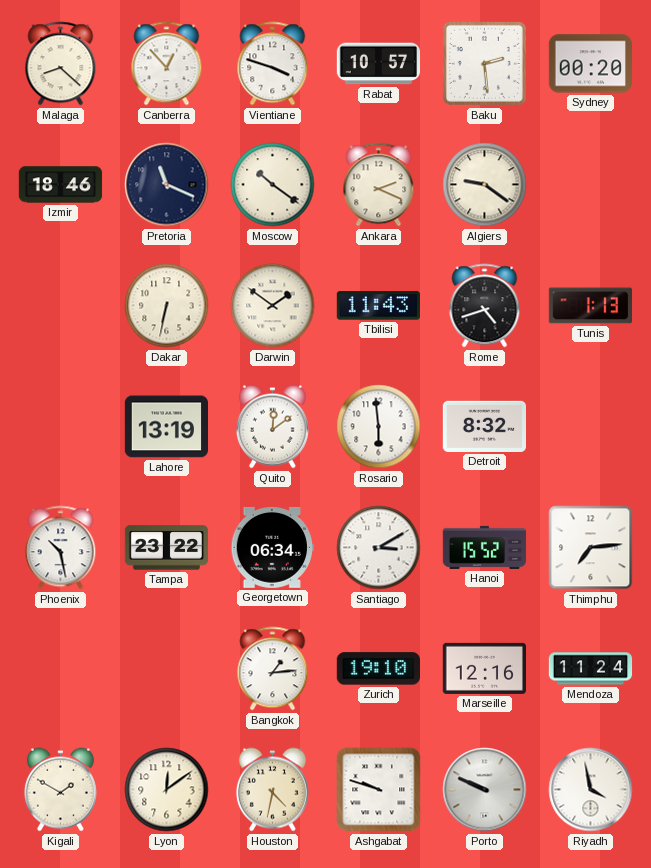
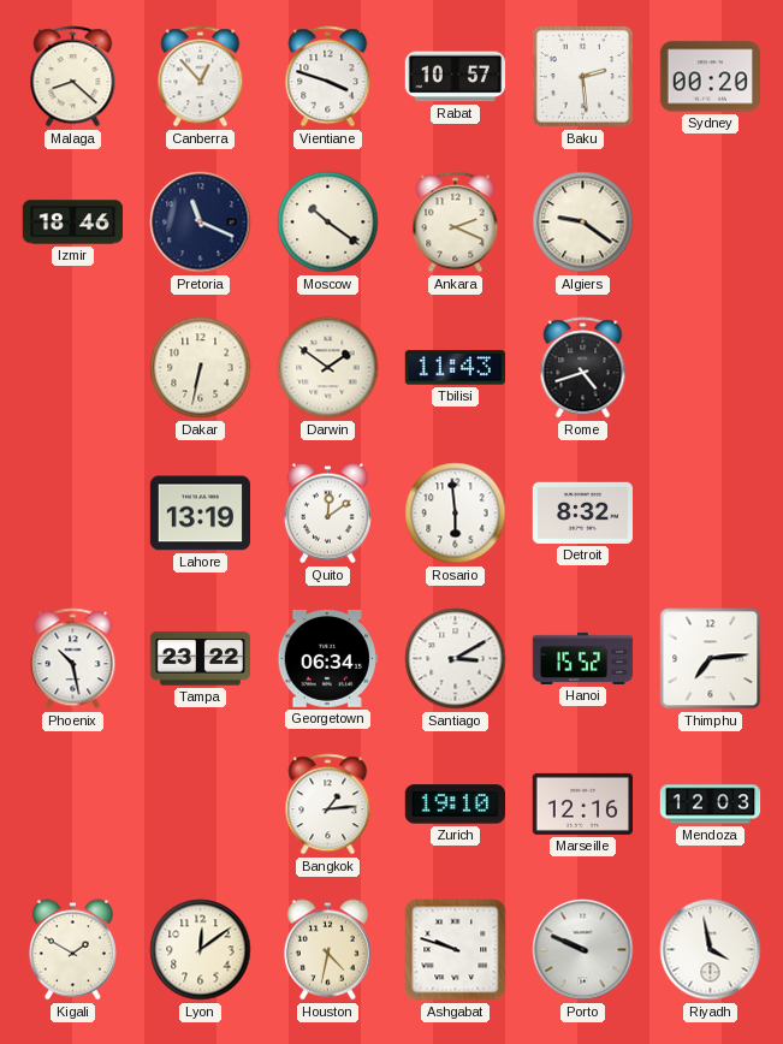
Tunis: 1:13 -> none (591, 306)
Mendoza: 11:24 -> 12:03 (711, 805)
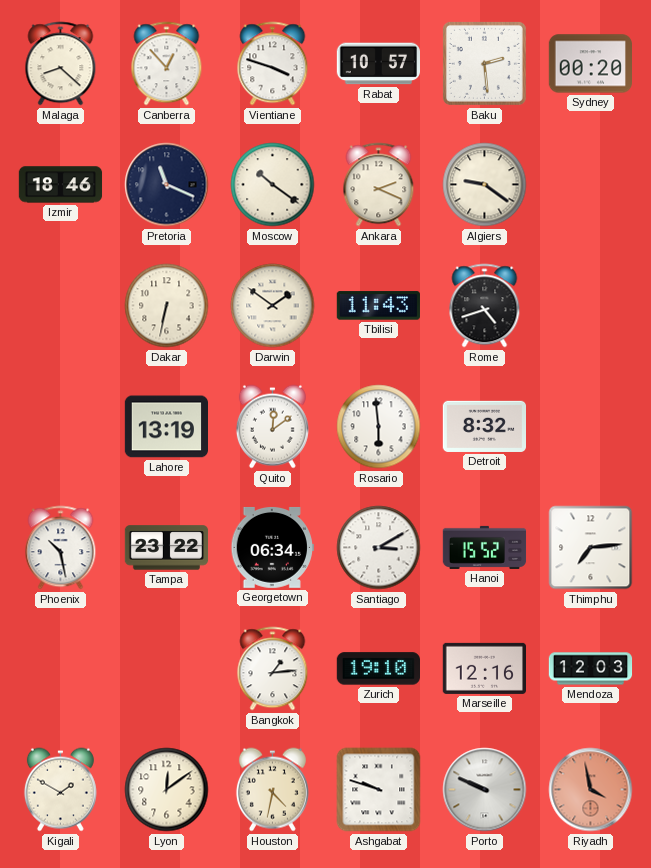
Riyadh dial: white -> salmon (591, 790)
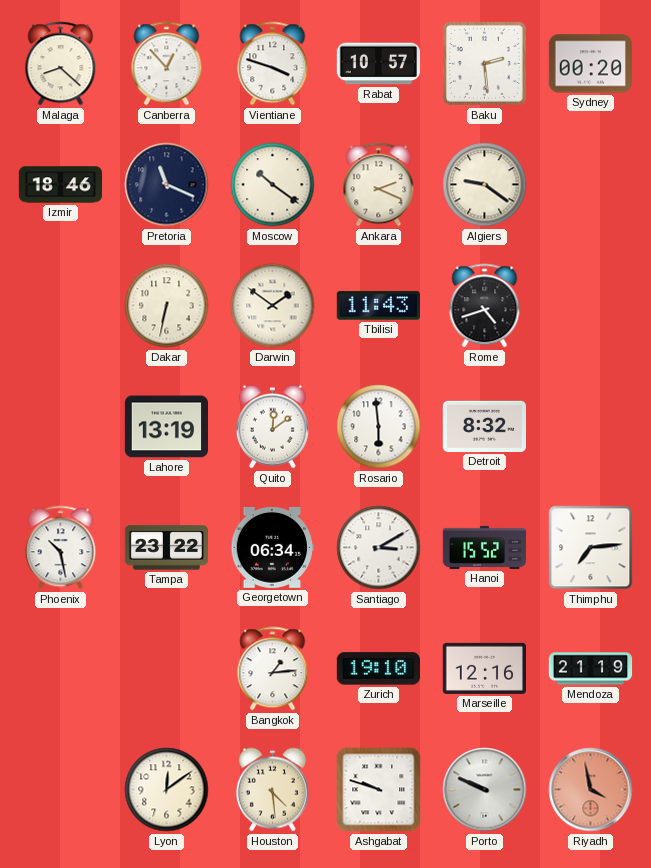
Mendoza: 12:03 -> 21:19 (591, 669)
Kigali: 1:50 -> none (60, 790)
Houston: 4:32 -> 4:29 (272, 790)
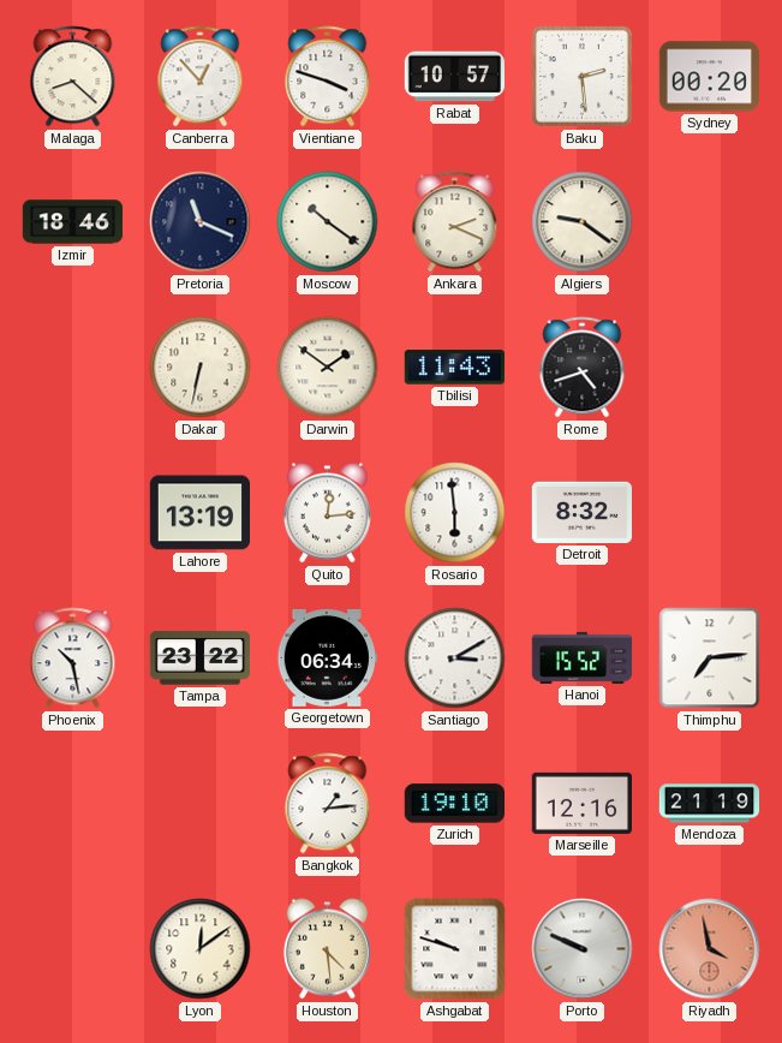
Quito: 12:09 -> 12:14 (327, 513)
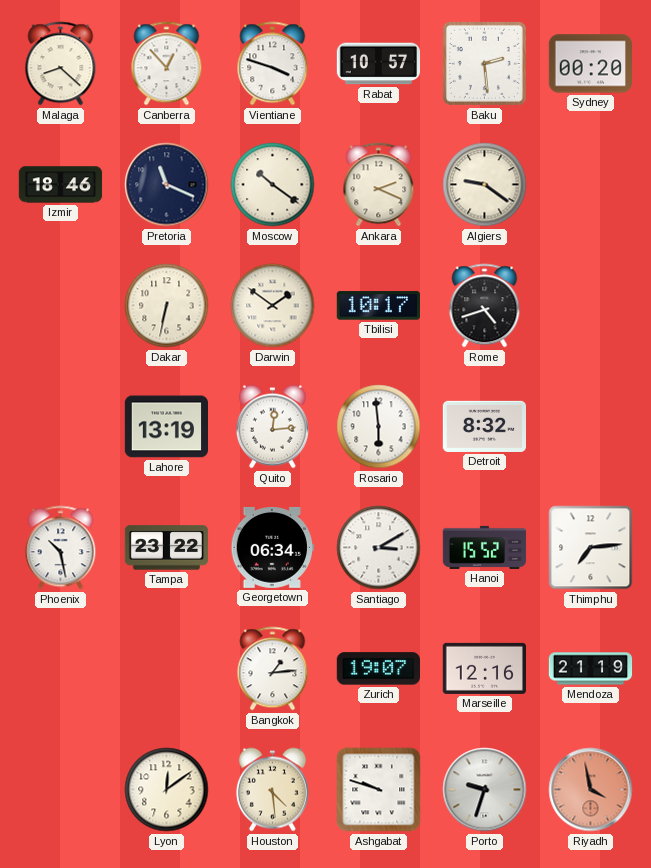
Tbilisi: 11:43 -> 10:17 (378, 306)
Zurich: 19:10 -> 19:07 (378, 669)
Porto: 9:49 -> 9:33 (485, 790)
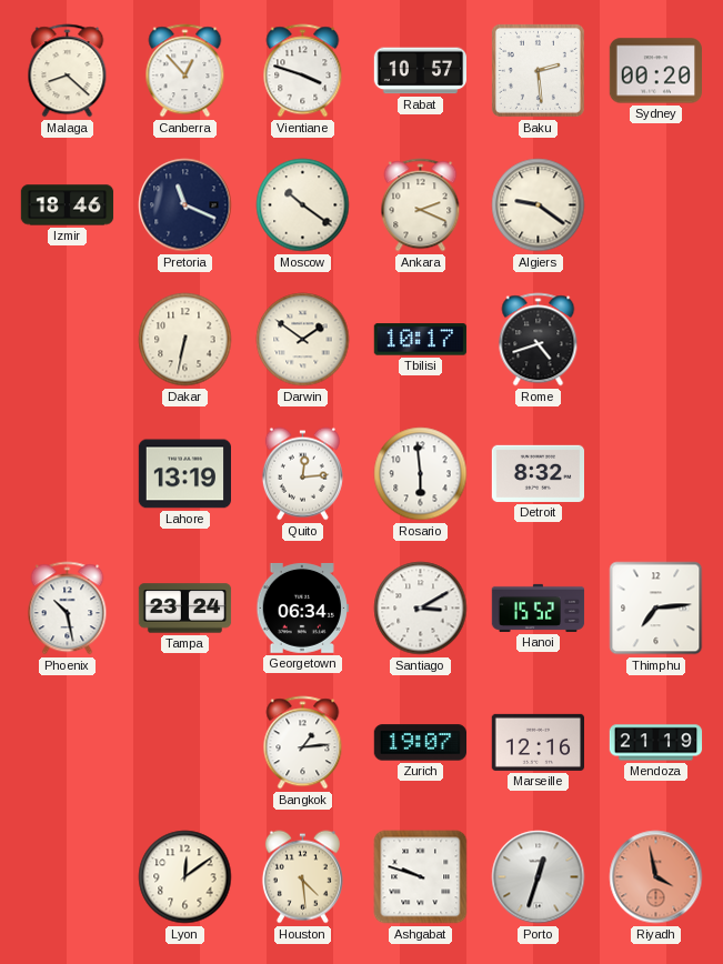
Tampa: 23:22 -> 23:24 (185, 609)
Porto: 9:33 -> 12:33 (539, 877)
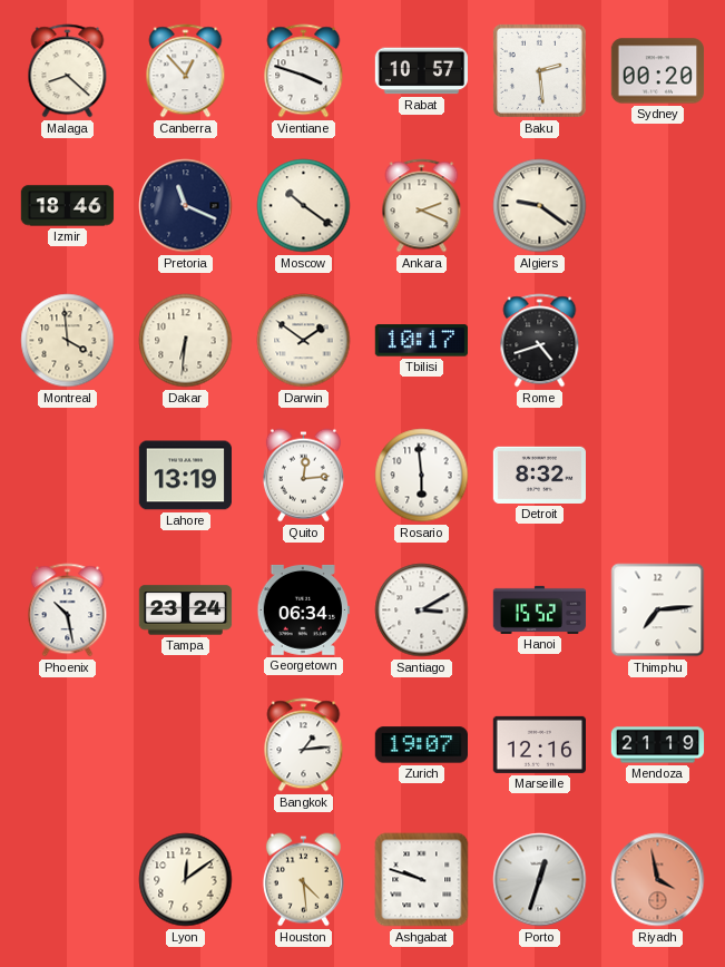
Montreal: none -> 3:59 (68, 341)
Dakar: 6:32 -> 6:31 (186, 341)
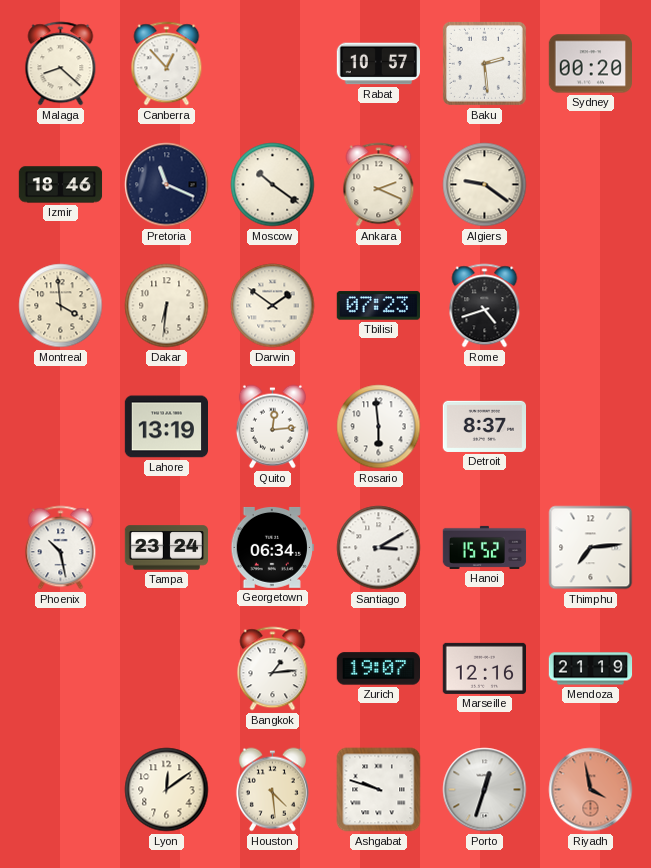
Vientiane: 3:48 -> none (304, 71)
Tbilisi: 10:17 -> 07:23 (378, 306)
Detroit: 8:32 -> 8:37 (484, 426)
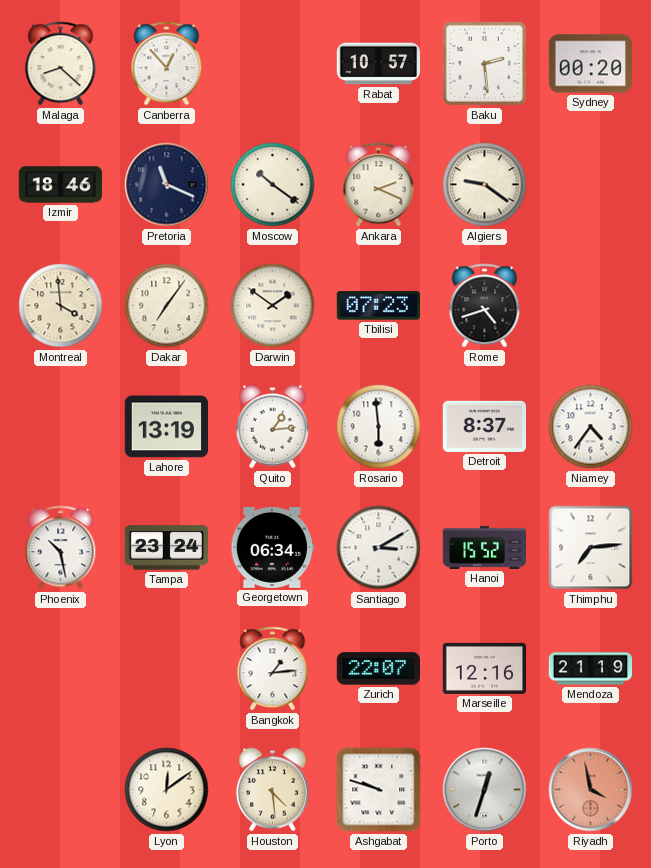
Dakar: 6:31 -> 7:06 (167, 306)
Quito: 12:14 -> 1:14 (272, 427)
Niamey: none -> 4:36 (591, 427)
Zurich: 19:07 -> 22:07 (378, 669)
